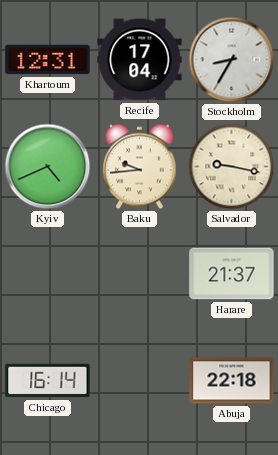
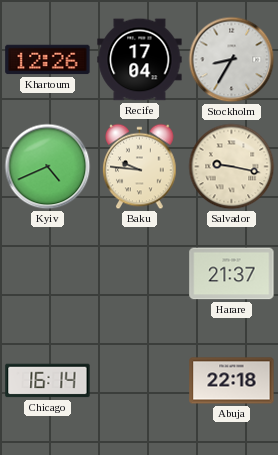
Khartoum: 12:31 -> 12:26 (48, 60)
Baku: 9:44 -> 9:46 (140, 167)
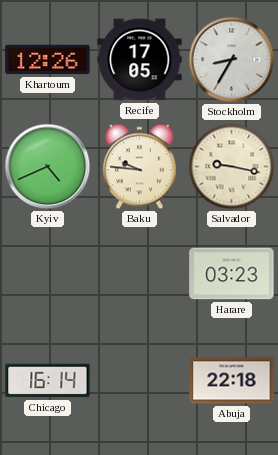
Recife: 17:04 -> 17:05 (140, 60)
Harare: 21:37 -> 03:23 (232, 274)
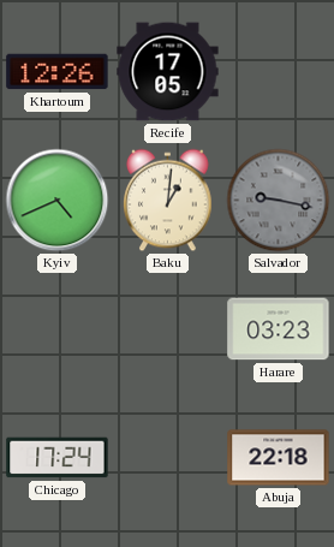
Stockholm: 8:35 -> none (232, 60)
Baku: 9:46 -> 1:01 (168, 201)
Salvador dial: cream -> grey (279, 201)
Chicago: 16:14 -> 17:24 (58, 458)
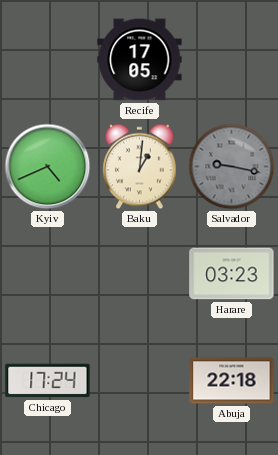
Khartoum: 12:26 -> none (58, 72)
